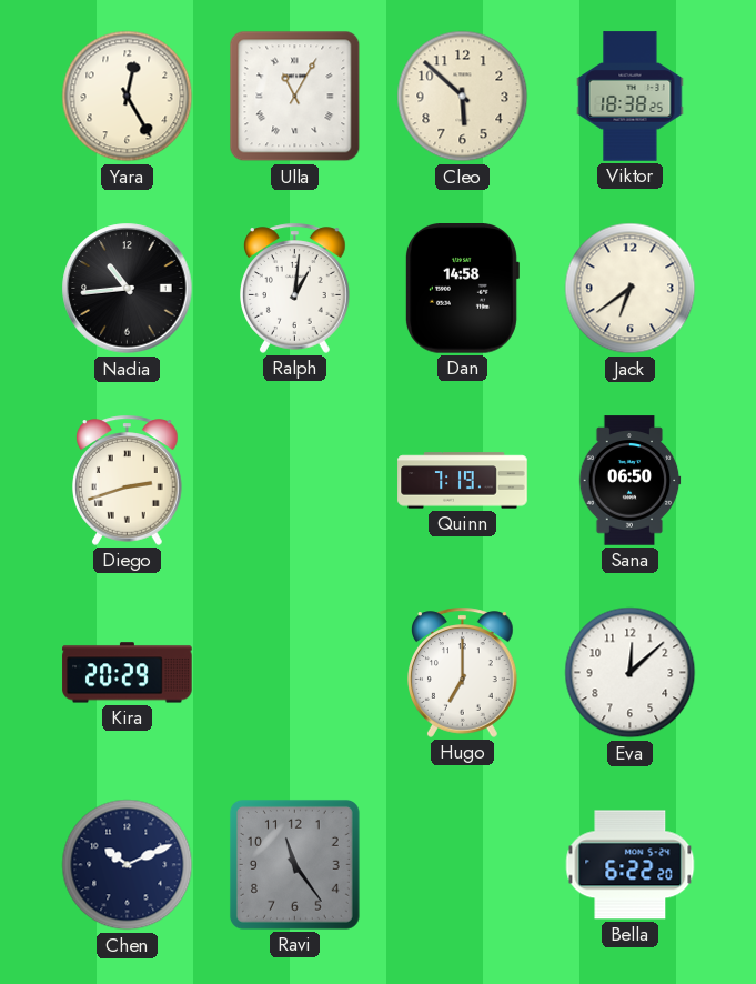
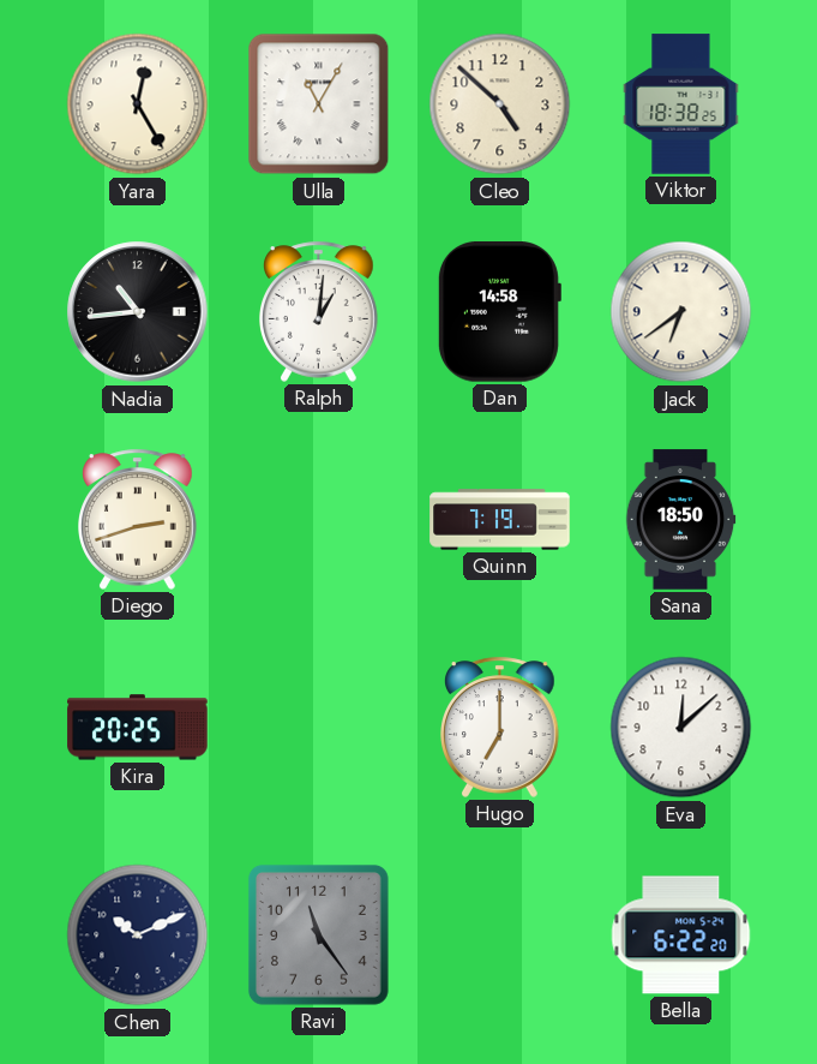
Cleo: 5:52 -> 4:52 (500, 104)
Sana: 06:50 -> 18:50 (680, 520)
Kira: 20:29 -> 20:25 (138, 728)
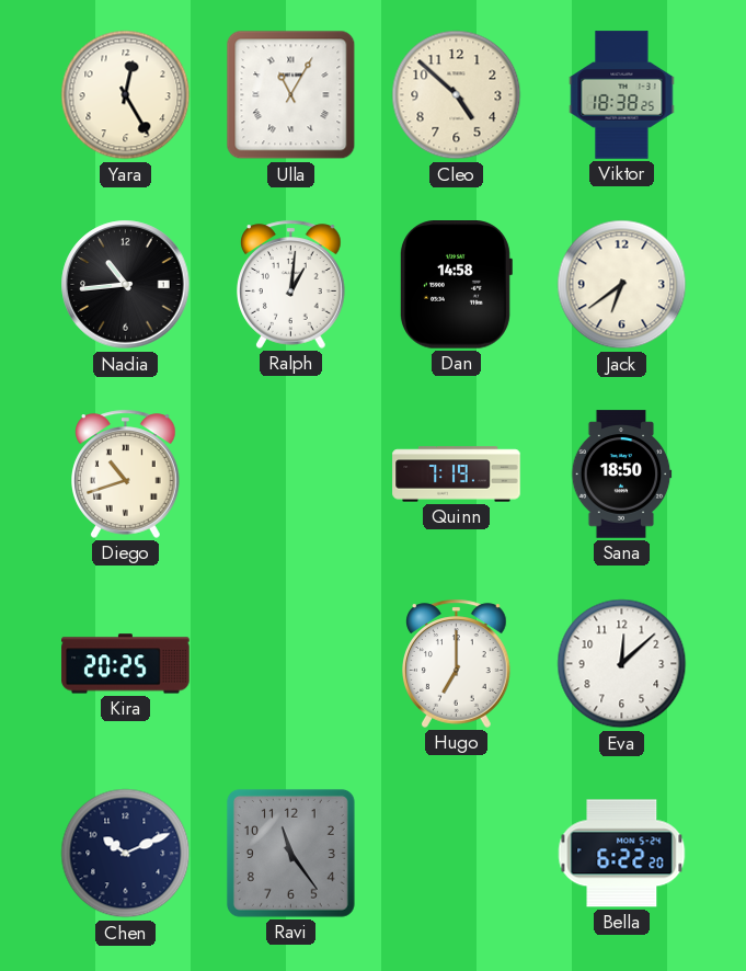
Diego: 2:42 -> 10:42 (126, 473)
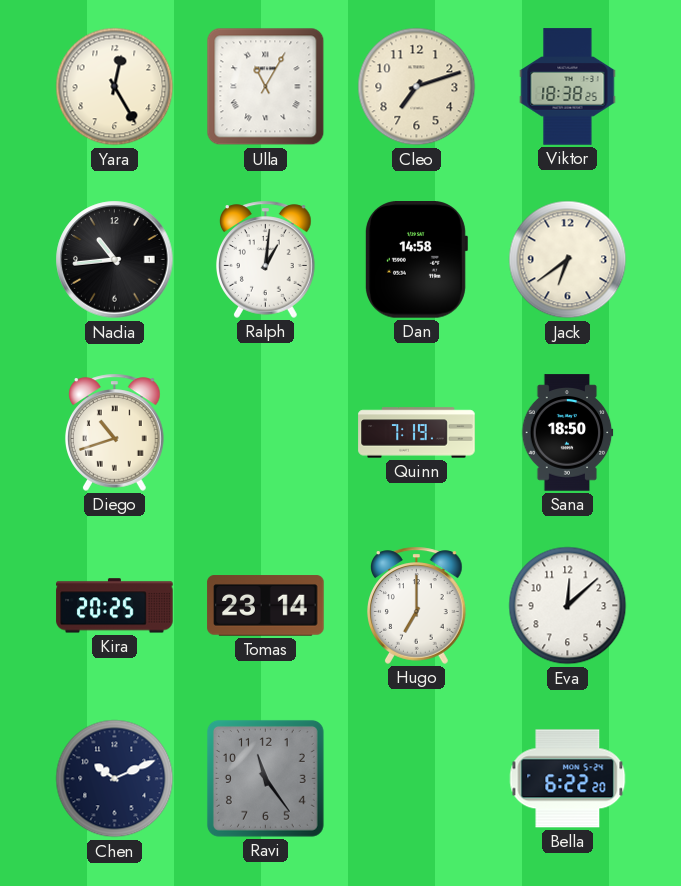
Cleo: 4:52 -> 7:12 (417, 87)
Tomas: none -> 23:14 (266, 606)
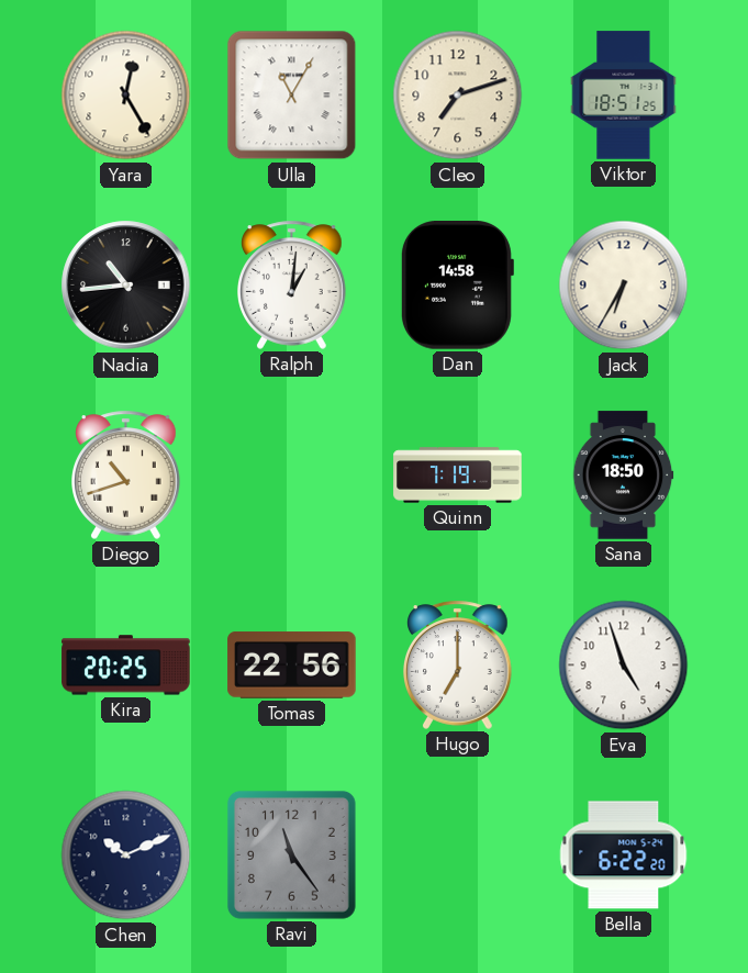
Viktor: 18:38 -> 18:51 (624, 96)
Jack: 6:39 -> 6:35 (624, 286)
Tomas: 23:14 -> 22:56 (292, 666)
Eva: 12:08 -> 4:57 (624, 666)
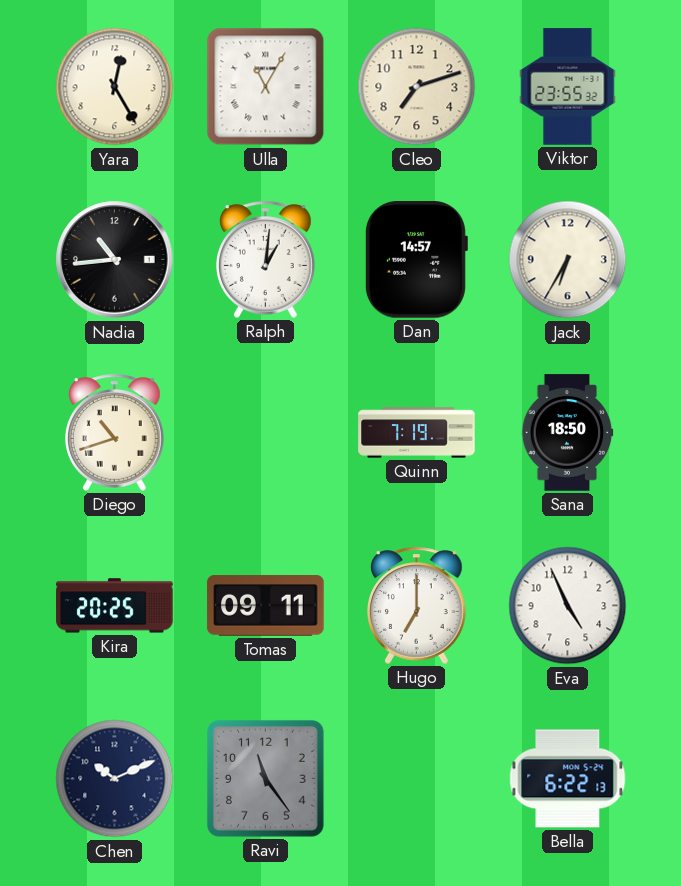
Viktor: 18:51 -> 23:55 (568, 87)
Dan: 14:58 -> 14:57 (416, 260)
Tomas: 22:56 -> 09:11 (266, 606)
Eva: 4:57 -> 4:56 (568, 606)
Bella: 6:22:20 -> 6:22:13 (568, 779)
